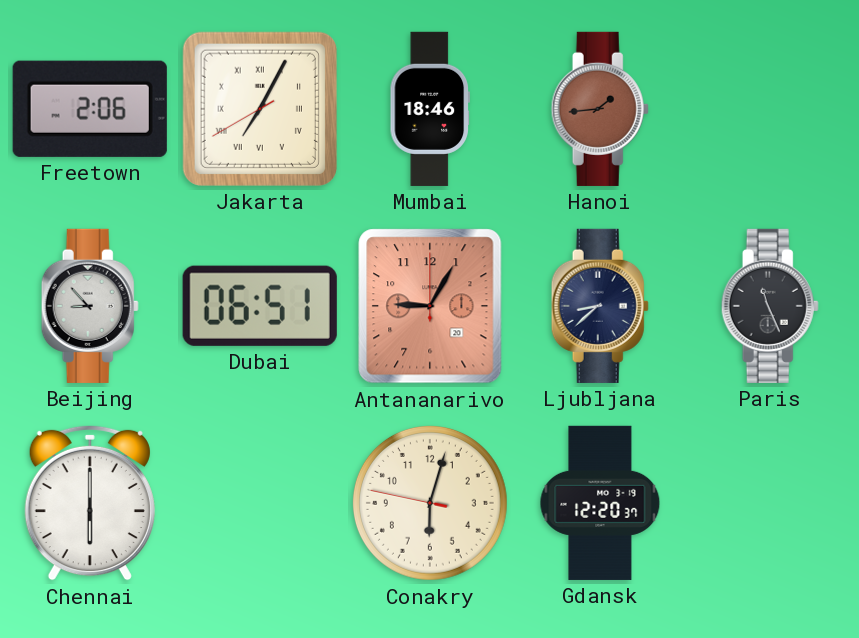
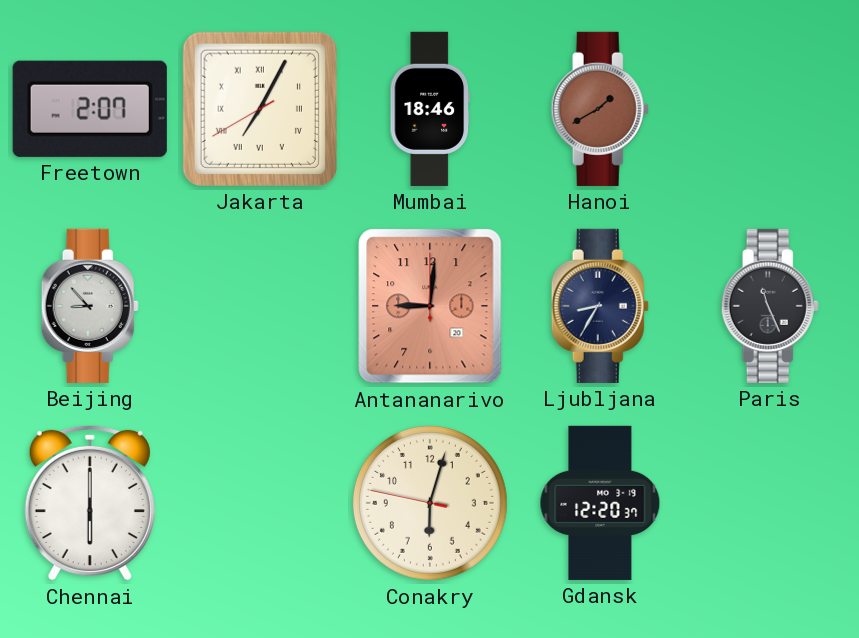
Freetown: 2:06 -> 2:07 (90, 109)
Hanoi: 1:44 -> 1:40 (600, 109)
Dubai: 06:51 -> none (260, 306)
Antananarivo: 9:05 -> 9:01 (430, 306)
Ljubljana: 8:38 -> 8:35 (600, 306)
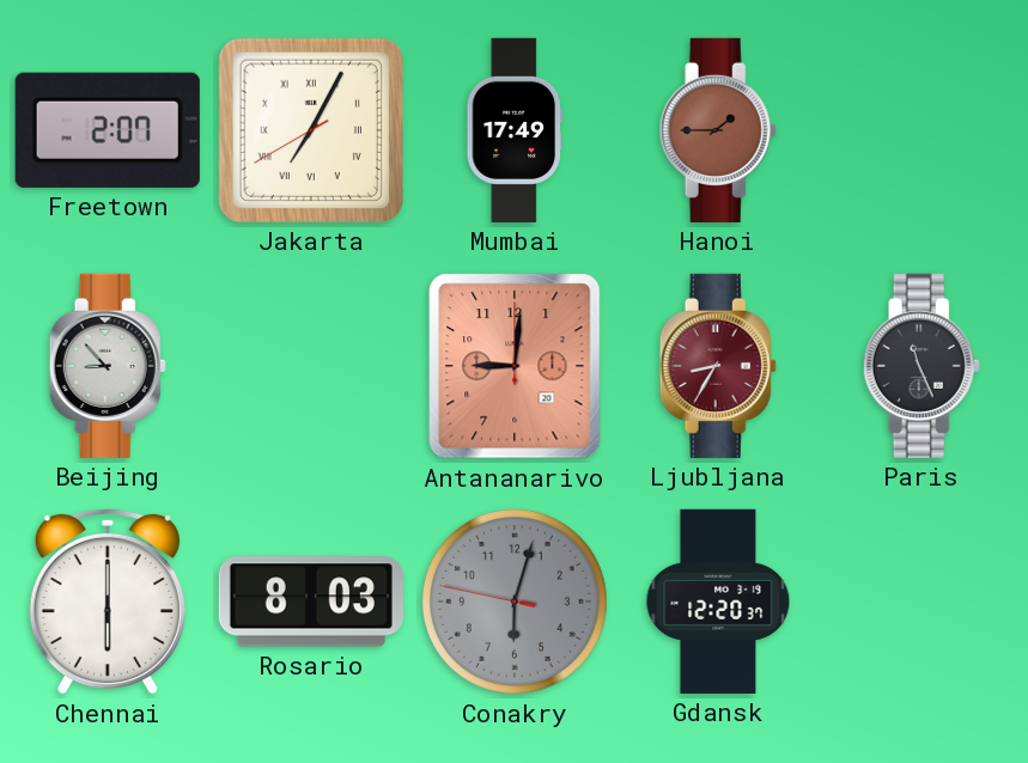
Mumbai: 18:46 -> 17:49 (513, 130)
Hanoi: 1:40 -> 1:45 (718, 130)
Ljubljana dial: navy -> burgundy (718, 366)
Rosario: none -> 8:03 (311, 602)
Conakry dial: cream -> grey (515, 602)
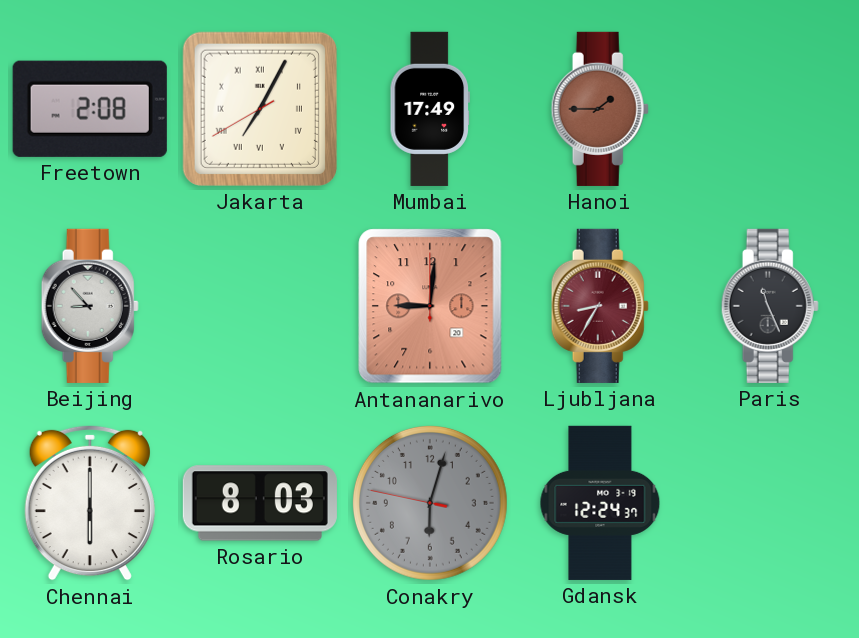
Freetown: 2:07 -> 2:08 (90, 109)
Gdansk: 12:20 -> 12:24 (600, 503)
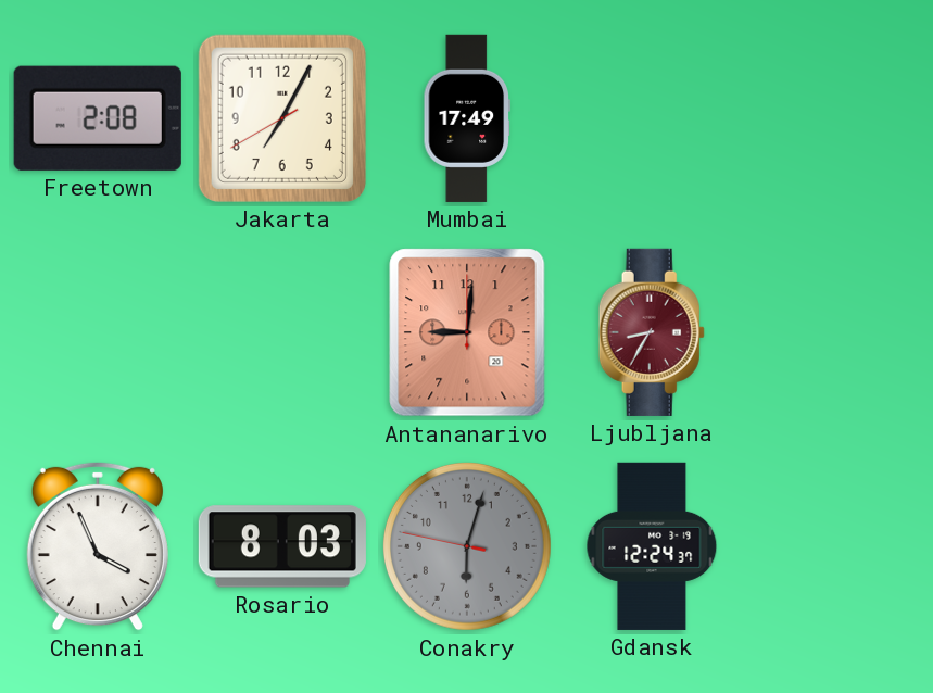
Jakarta numerals: Roman -> Arabic (282, 118)
Hanoi: 1:45 -> none (600, 109)
Beijing: 8:53 -> none (90, 306)
Paris: 11:26 -> none (770, 306)
Chennai: 6:00 -> 3:56 (98, 546)
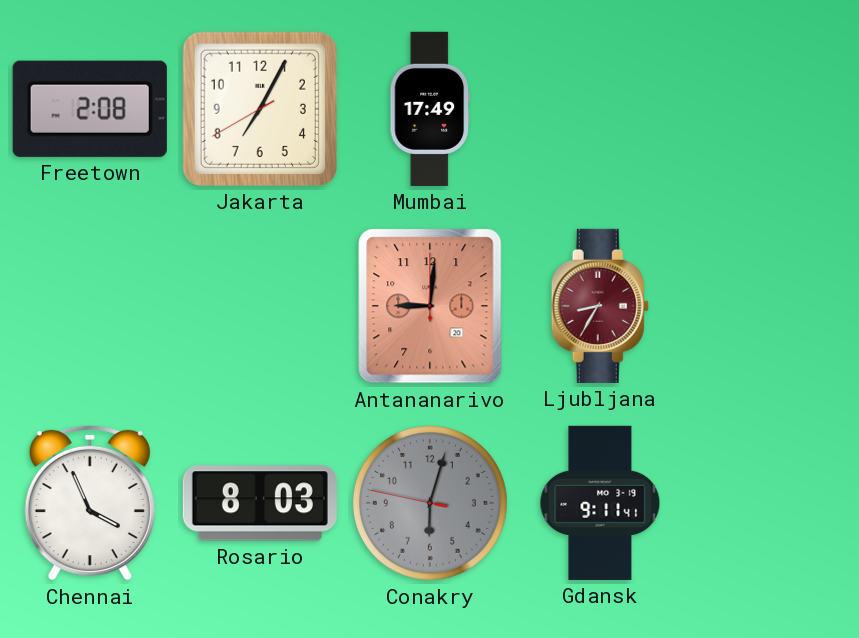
Gdansk: 12:24 -> 9:11 (600, 503)
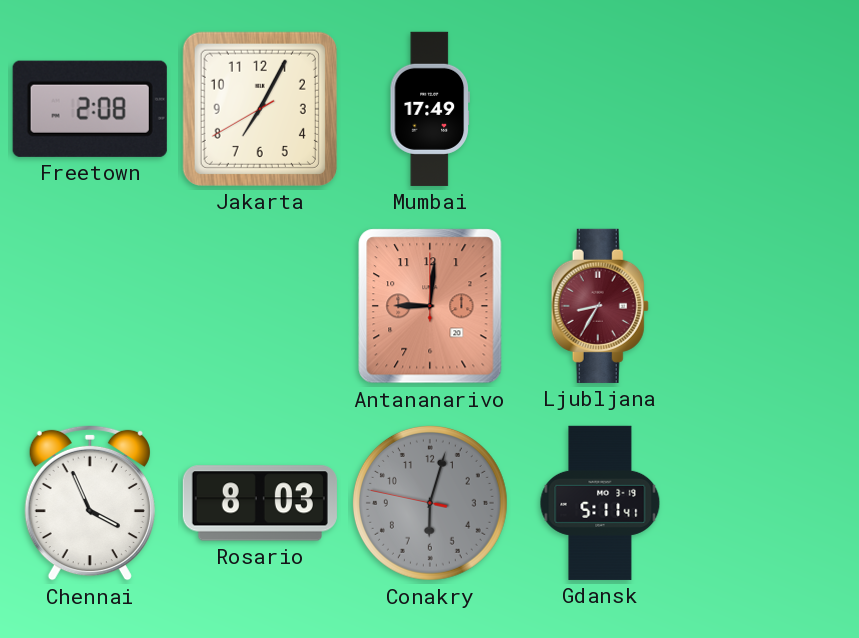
Gdansk: 9:11 -> 5:11 (600, 503)
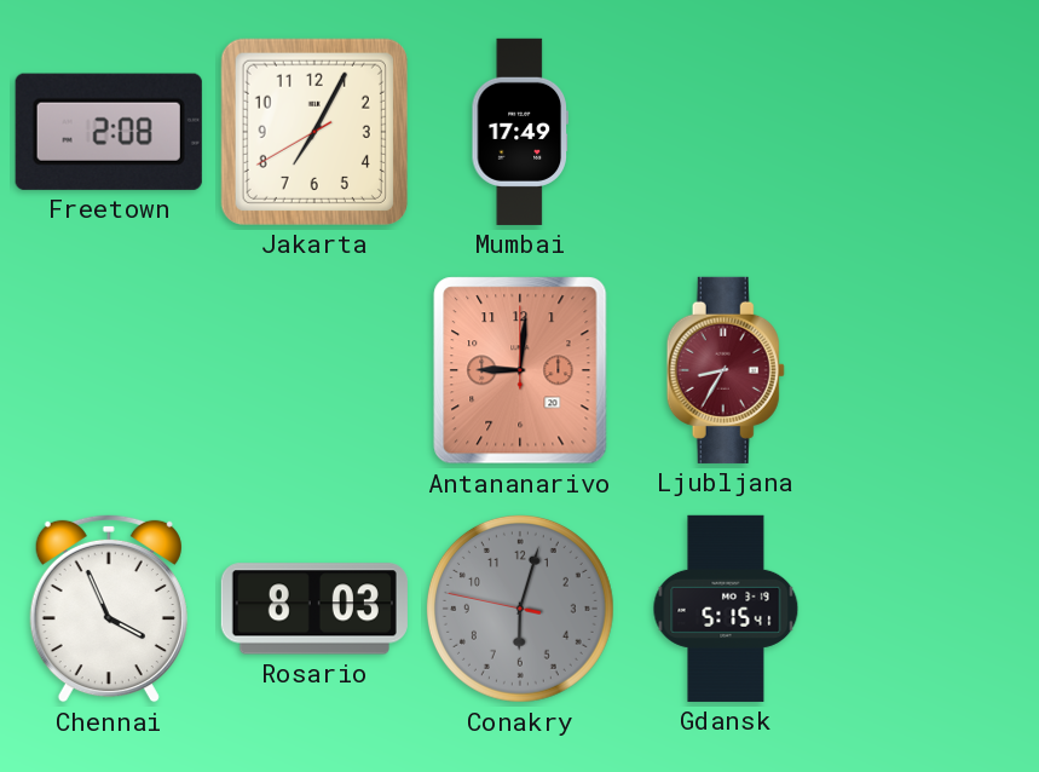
Gdansk: 5:11 -> 5:15 (726, 609)
